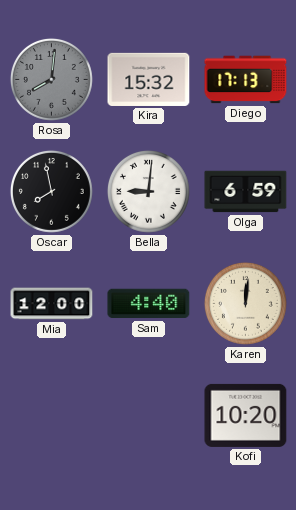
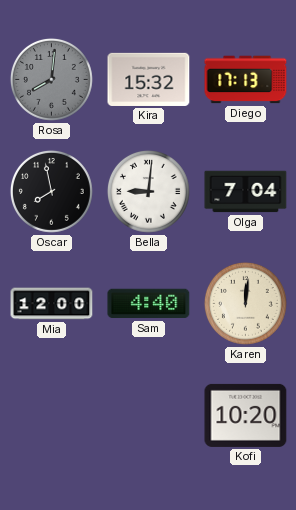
Olga: 6:59 -> 7:04 (246, 192)
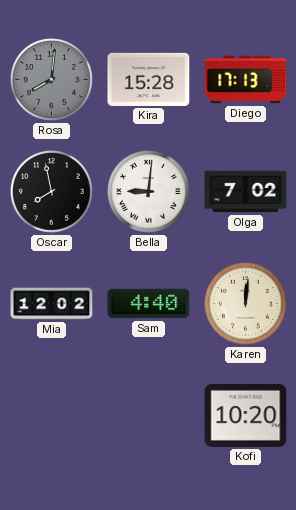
Kira: 15:32 -> 15:28 (149, 79)
Olga: 7:04 -> 7:02 (246, 192)
Mia: 12:00 -> 12:02 (52, 304)
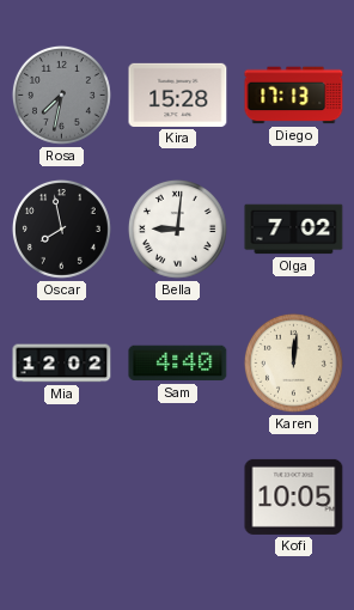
Rosa: 8:01 -> 7:32 (61, 94)
Kofi: 10:20 -> 10:05 (294, 496)
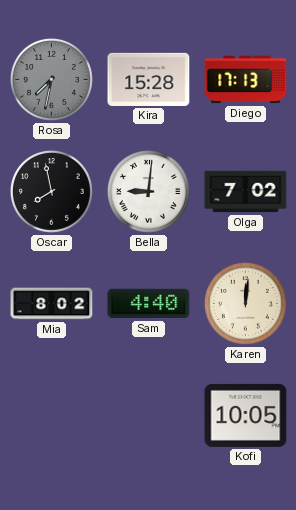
Mia: 12:02 -> 8:02 (52, 304)
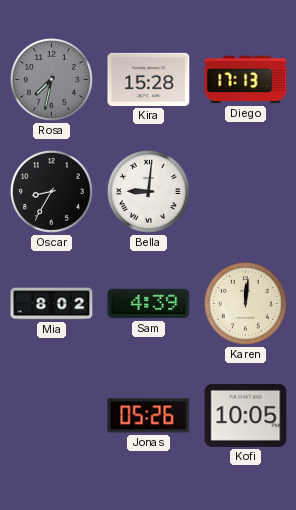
Oscar: 7:58 -> 8:35 (51, 191)
Olga: 7:02 -> none (246, 192)
Sam: 4:40 -> 4:39 (149, 304)
Jonas: none -> 05:26 (149, 416)
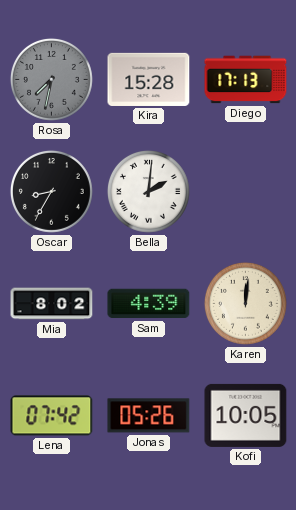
Bella: 9:01 -> 2:01 (148, 191)
Lena: none -> 07:42 (52, 416)
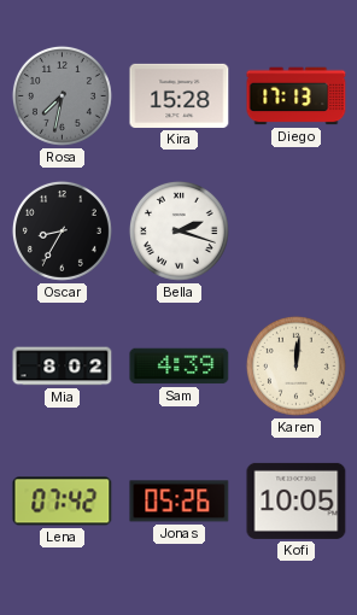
Bella: 2:01 -> 2:18 (178, 230)
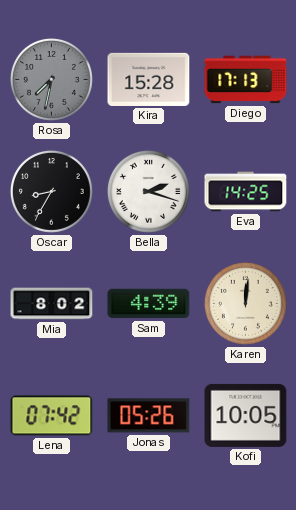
Eva: none -> 14:25 (246, 192)
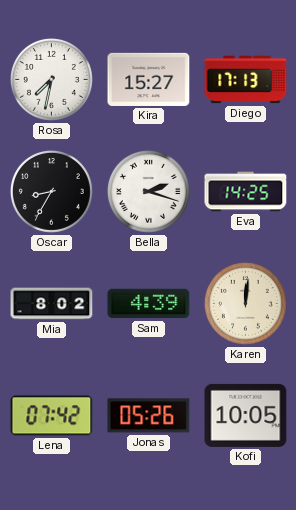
Rosa dial: grey -> white (51, 79)
Kira: 15:28 -> 15:27 (149, 79)
